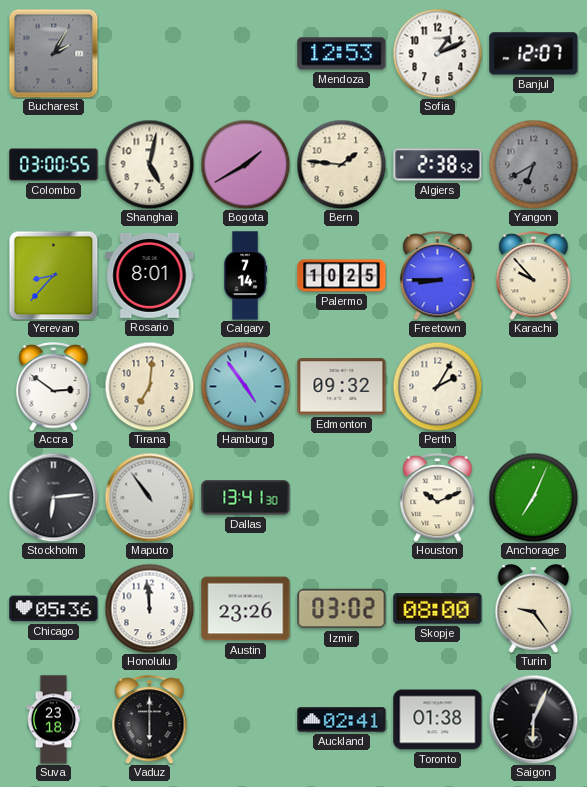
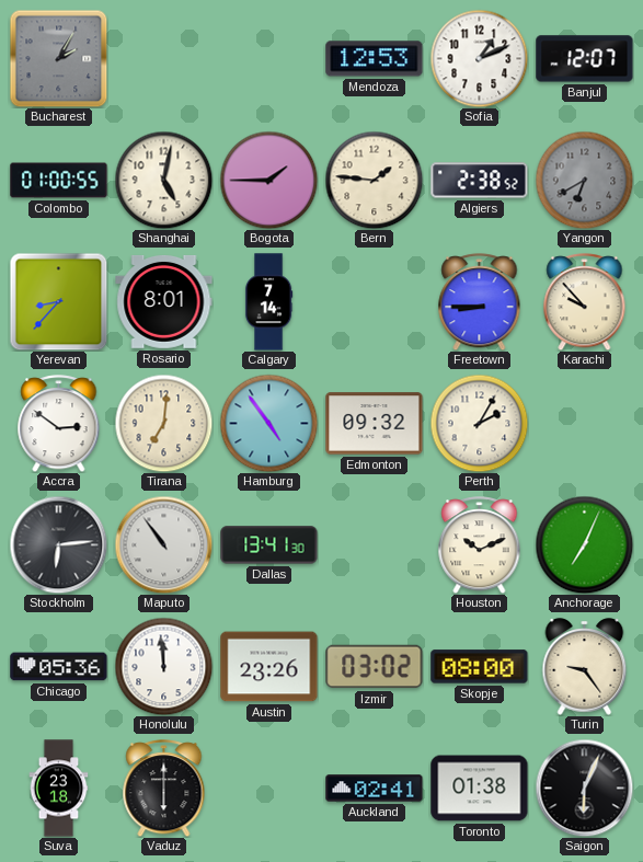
Colombo: 03:00 -> 01:00 (59, 181)
Bogota: 1:40 -> 1:45 (268, 180)
Palermo: 10:25 -> none (342, 276)
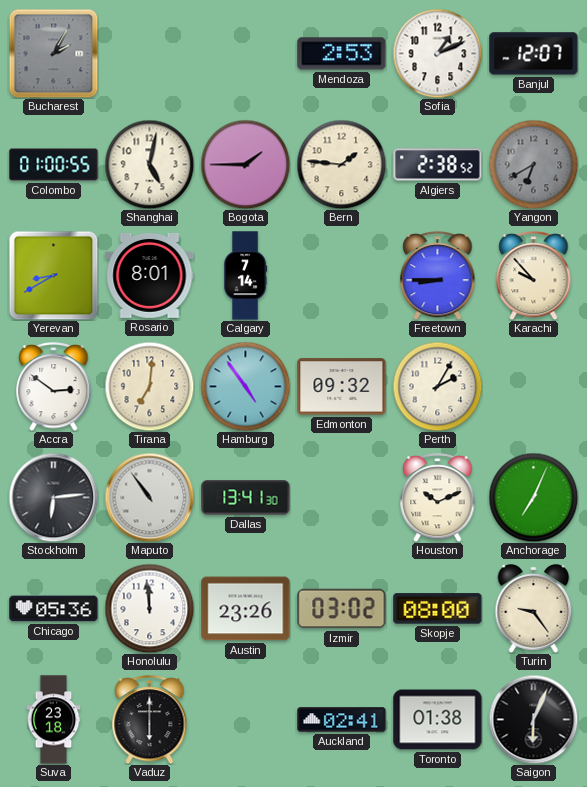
Mendoza: 12:53 -> 2:53 (342, 54)
Yerevan: 8:37 -> 8:40 (53, 275)
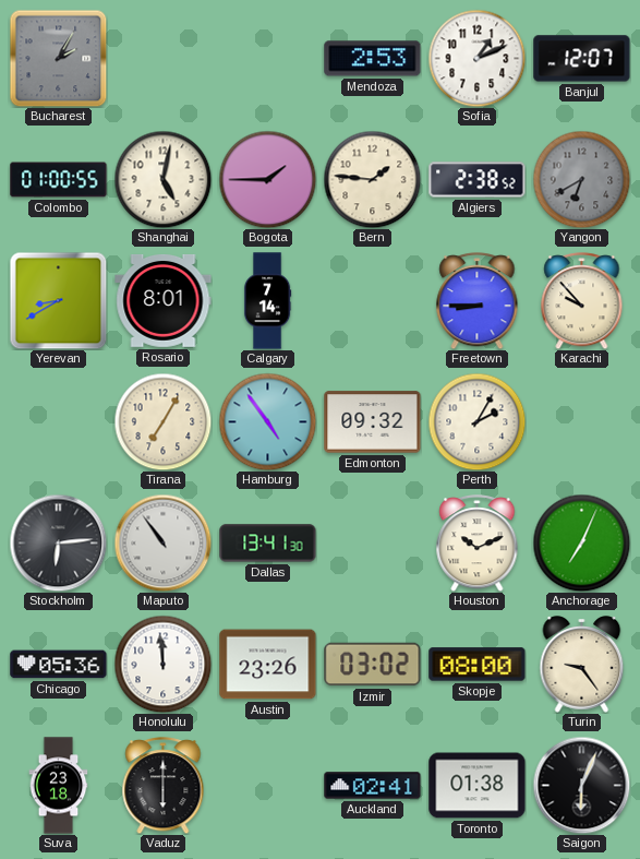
Accra: 2:51 -> none (54, 387)
Tirana: 7:01 -> 7:05 (162, 421)
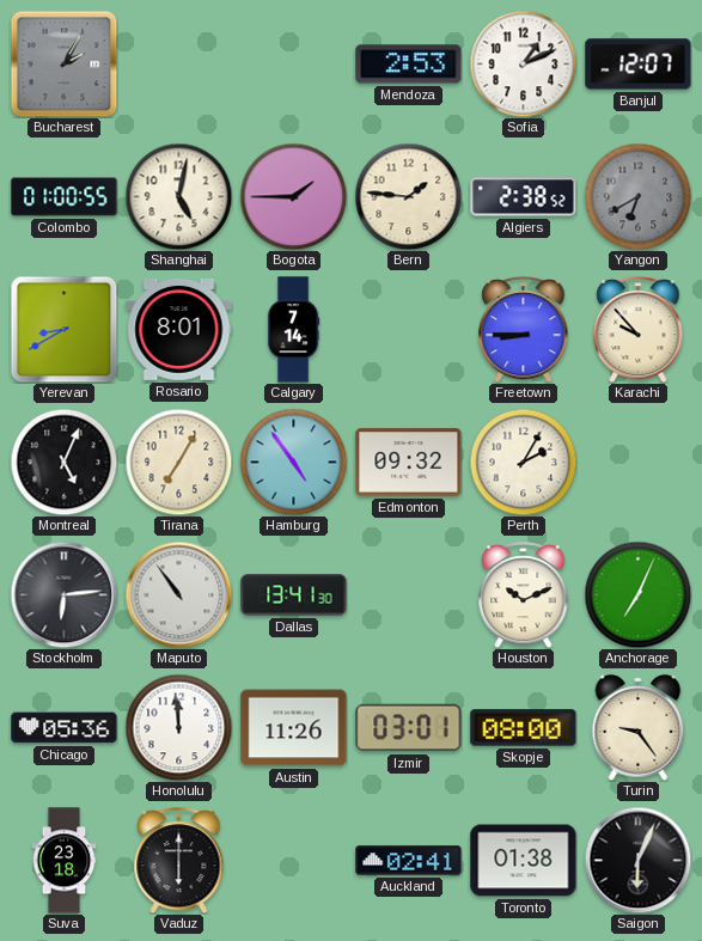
Montreal: none -> 5:04 (63, 462)
Austin: 23:26 -> 11:26 (294, 728)
Izmir: 03:02 -> 03:01 (409, 728)
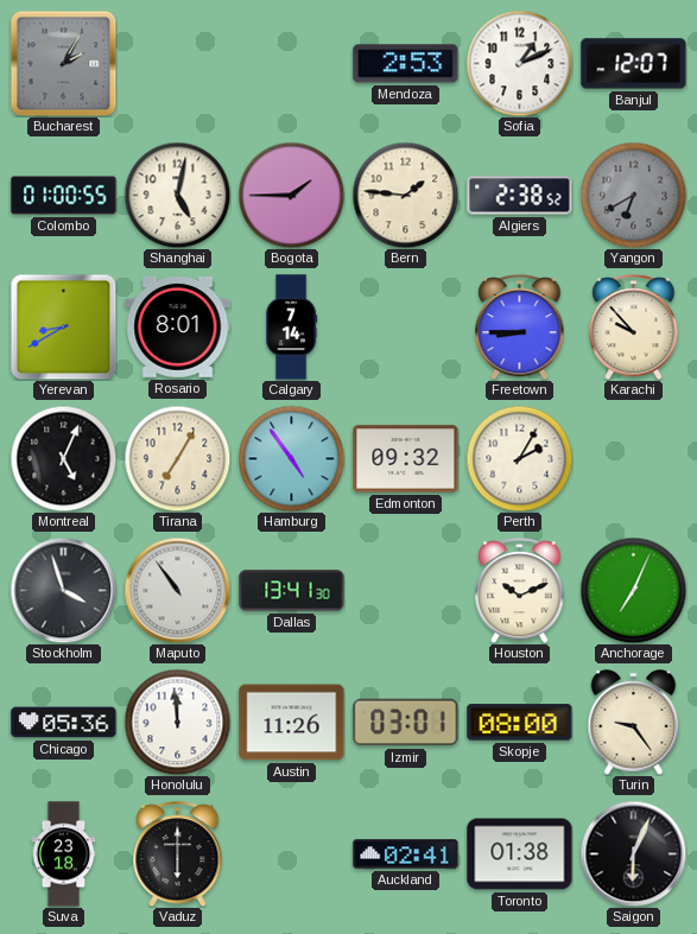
Stockholm: 6:14 -> 3:57 (63, 590)
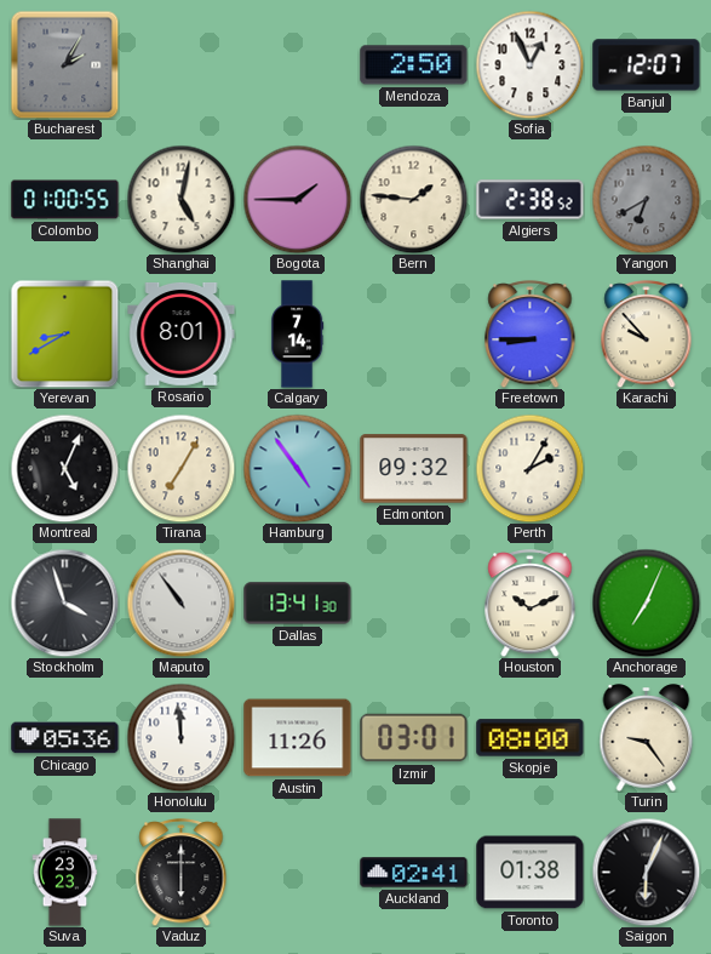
Mendoza: 2:53 -> 2:50 (414, 65)
Sofia: 1:11 -> 12:56 (529, 64)
Suva: 23:18 -> 23:23 (65, 873)
